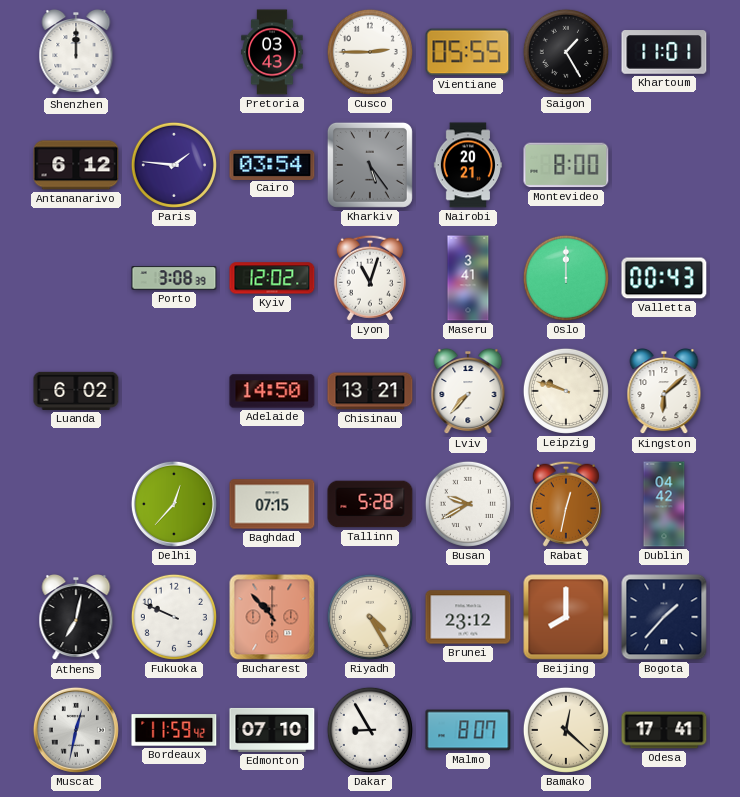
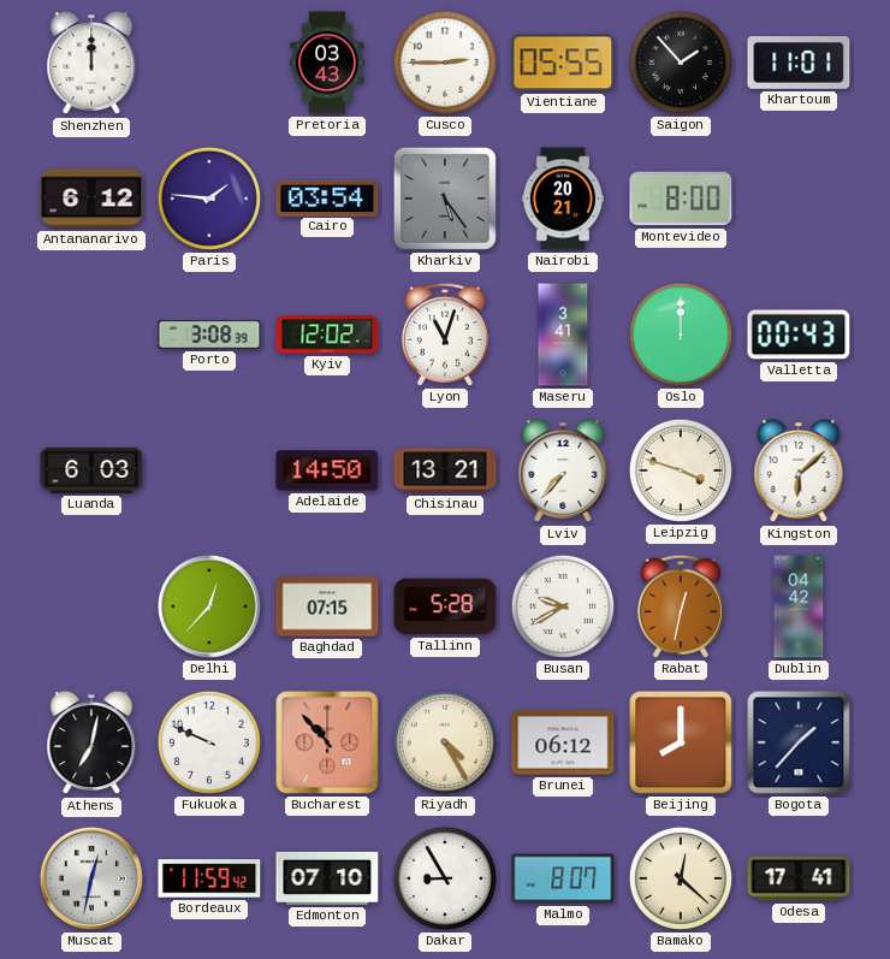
Saigon: 1:25 -> 1:53 (681, 63)
Luanda: 6:02 -> 6:03 (91, 470)
Leipzig: 9:48 -> 3:48 (681, 470)
Brunei: 23:12 -> 06:12 (563, 742)
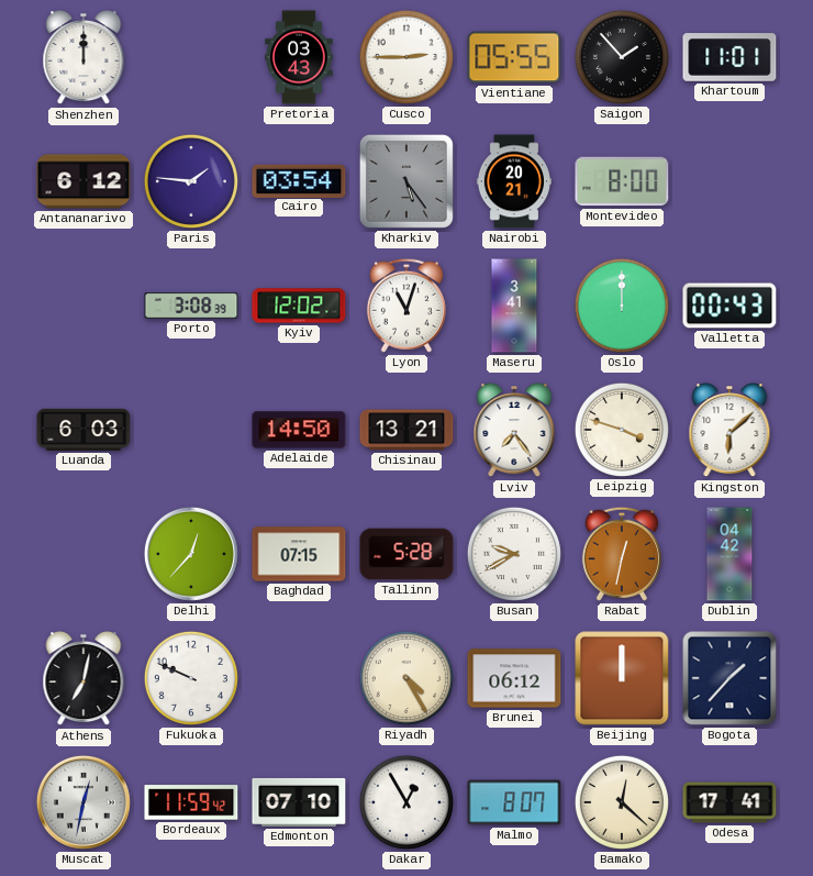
Lviv: 7:37 -> 7:24 (514, 431)
Bucharest: 10:53 -> none (327, 742)
Beijing: 8:00 -> 12:00 (622, 678)
Dakar: 8:55 -> 12:55 (406, 802)
